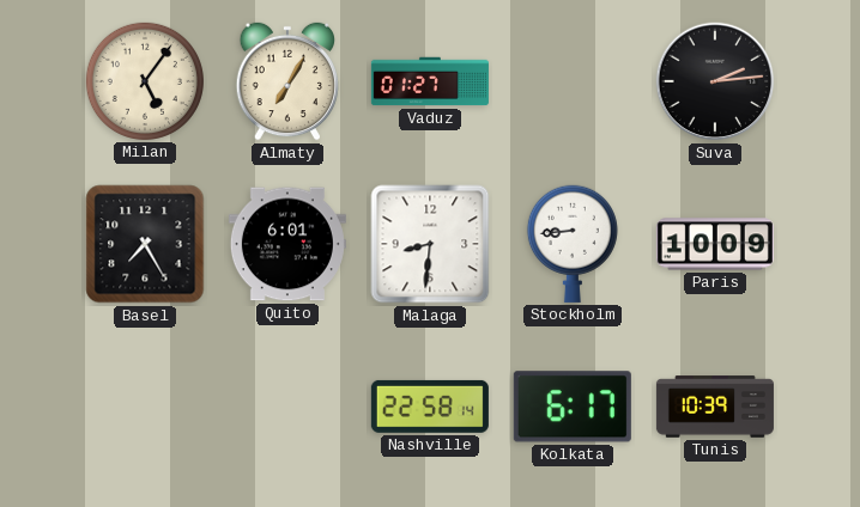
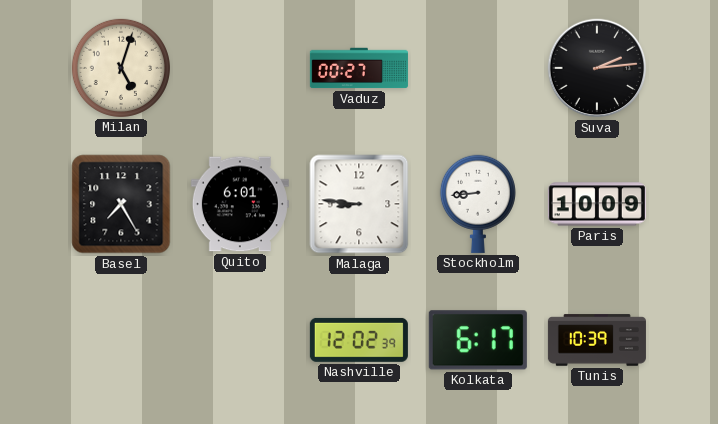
Milan: 5:06 -> 5:03 (121, 68)
Almaty: 7:05 -> none (286, 81)
Vaduz: 01:27 -> 00:27 (359, 68)
Malaga: 8:31 -> 8:46 (359, 204)
Nashville: 22:58 -> 12:02 (359, 340)
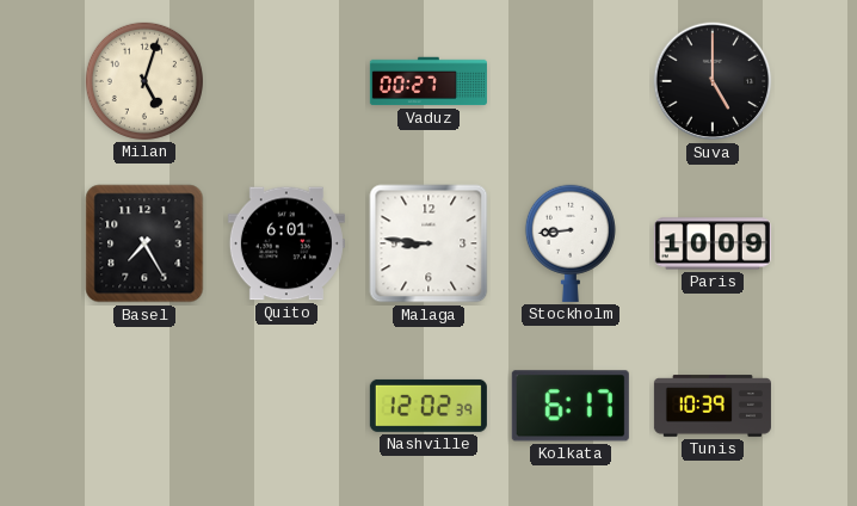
Suva: 2:14 -> 5:00 (713, 81)
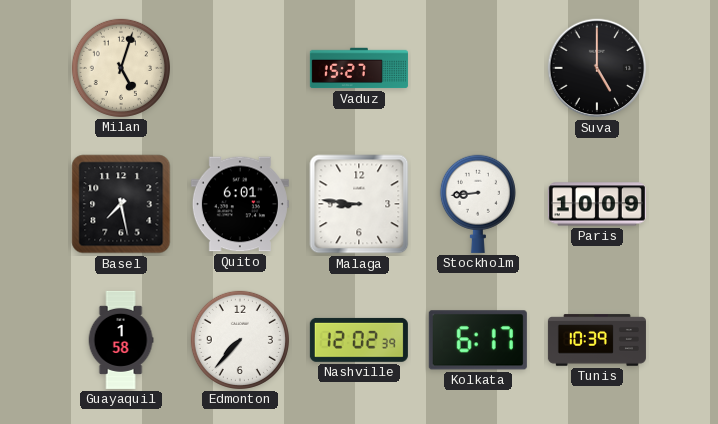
Vaduz: 00:27 -> 15:27 (359, 68)
Basel: 7:25 -> 7:28 (121, 204)
Guayaquil: none -> 1:58 (121, 340)
Edmonton: none -> 7:37 (240, 340)
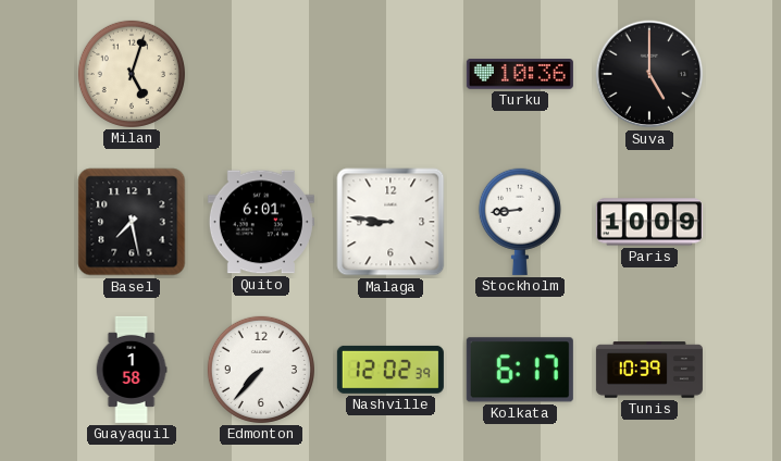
Vaduz: 15:27 -> none (359, 68)
Turku: none -> 10:36 (520, 74)
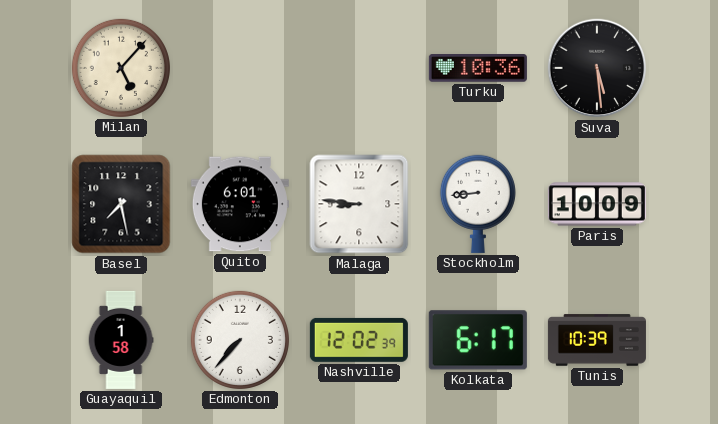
Milan: 5:03 -> 5:07 (121, 68)
Suva: 5:00 -> 5:29 (597, 68)
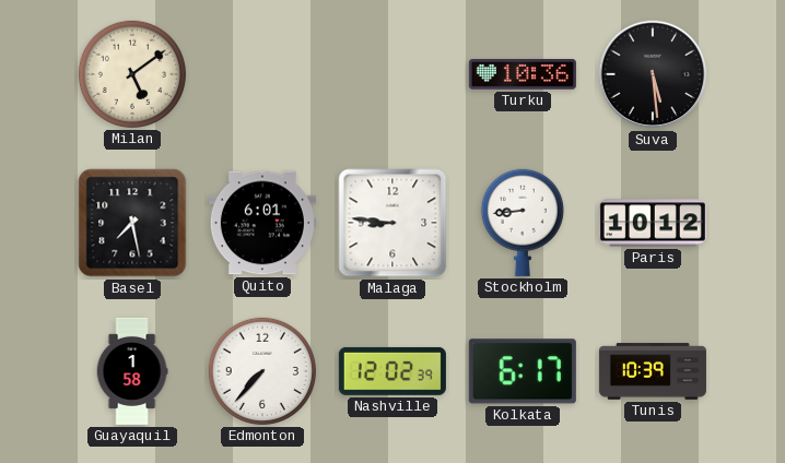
Milan: 5:07 -> 5:09 (132, 74)
Paris: 10:09 -> 10:12 (653, 223)
